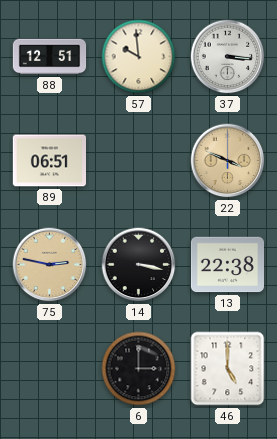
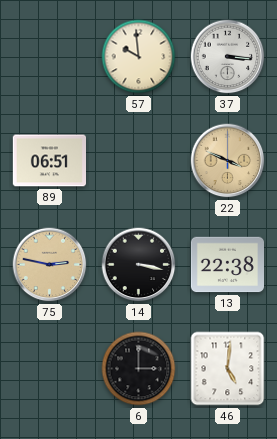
88: 12:51 -> none (50, 57)
46: 5:00 -> 5:01 (228, 369)
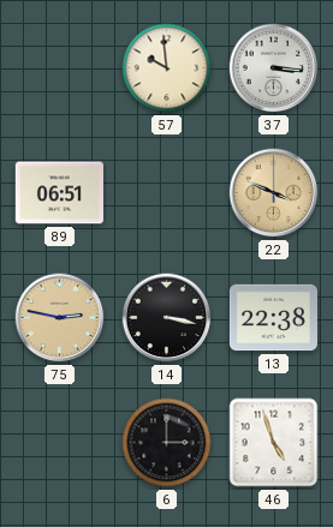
46: 5:01 -> 4:57 (274, 443)
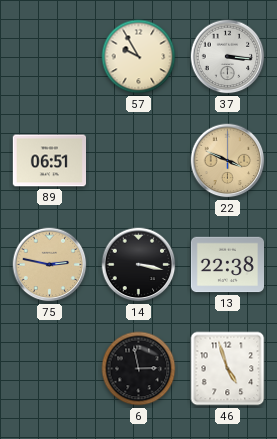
57: 9:59 -> 9:55 (139, 57)
6: 3:00 -> 2:58 (139, 369)
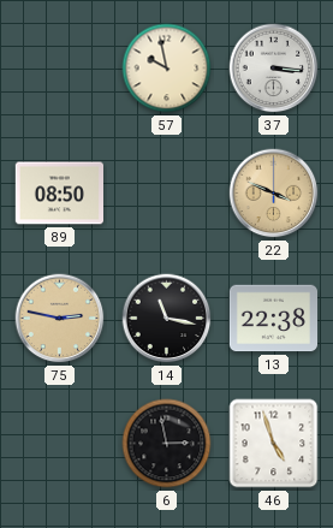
57: 9:55 -> 9:58 (167, 69)
89: 06:51 -> 08:50 (59, 194)
14: 3:17 -> 11:17 (167, 319)
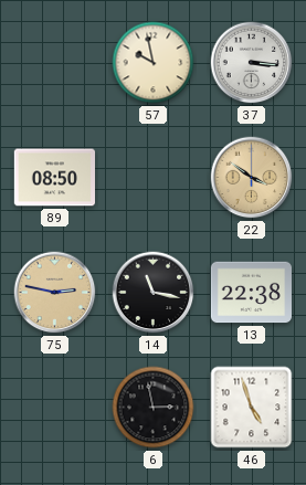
22: 3:49 -> 3:51 (252, 178)
